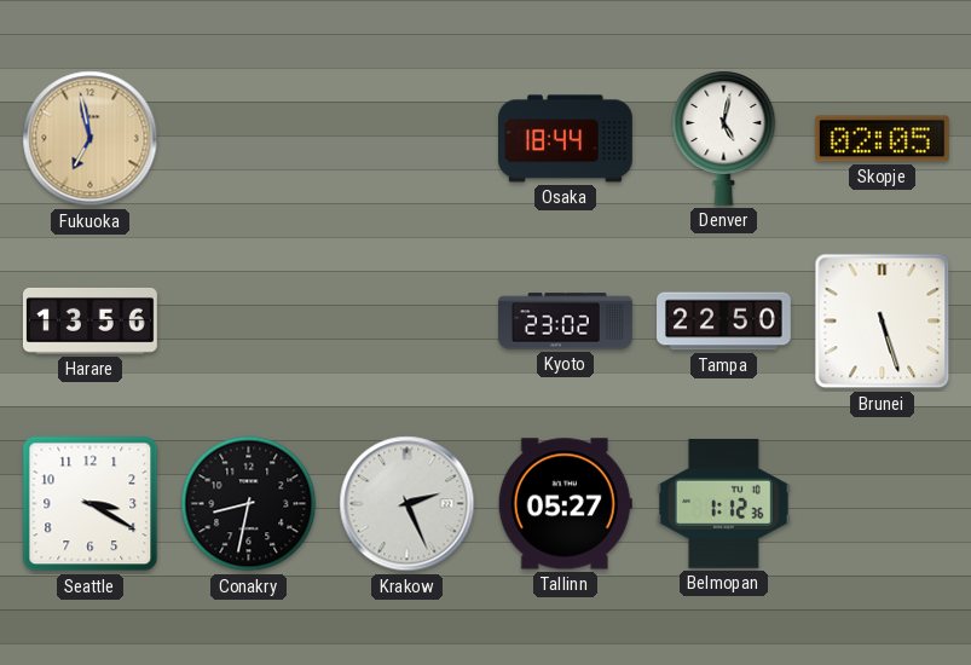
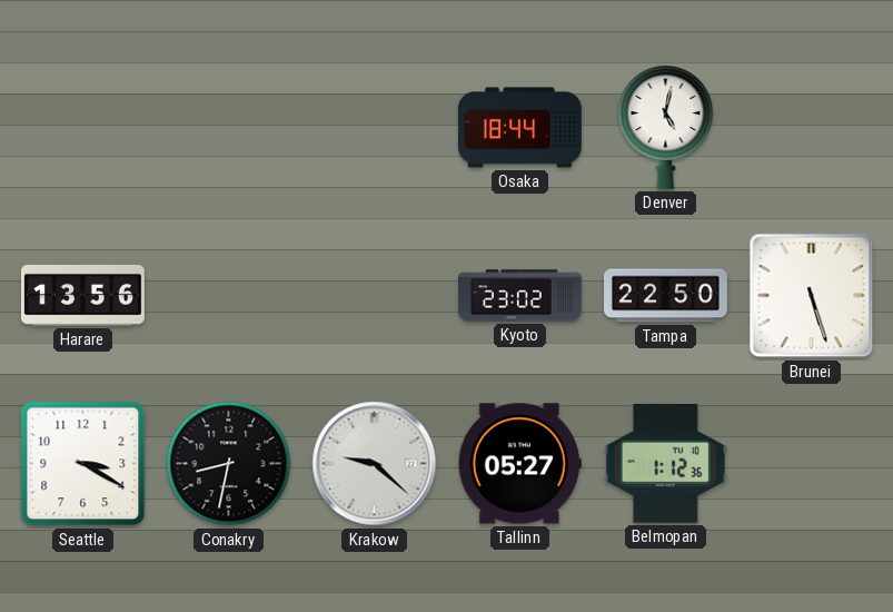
Fukuoka: 6:58 -> none (91, 139)
Skopje: 02:05 -> none (882, 139)
Krakow: 2:26 -> 9:22 (375, 464)
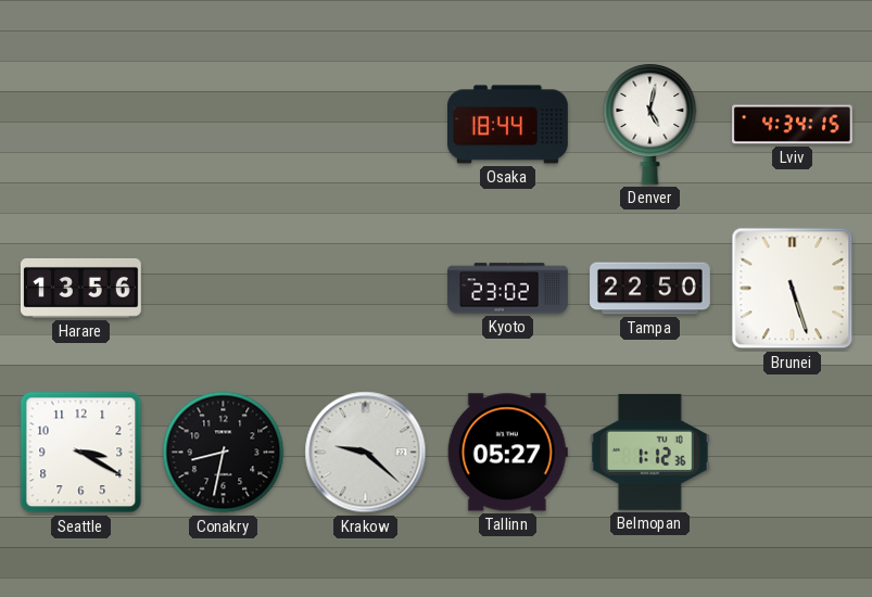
Lviv: none -> 4:34 (793, 125)
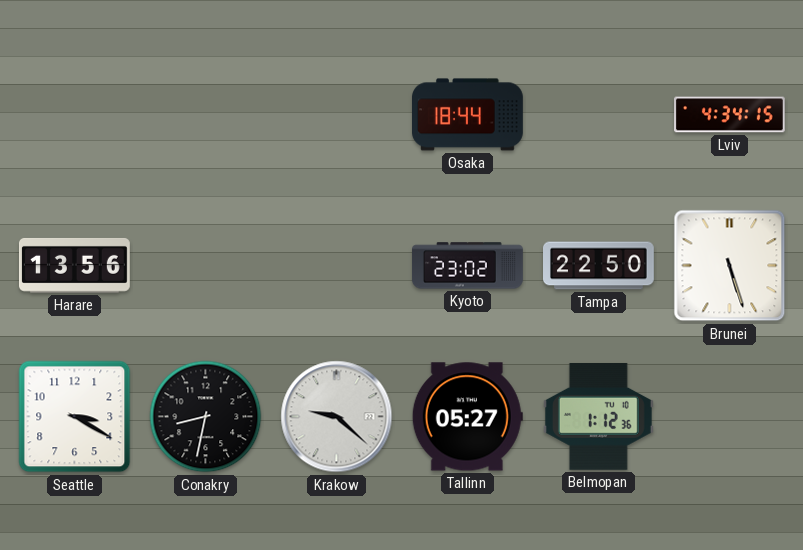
Denver: 5:02 -> none (650, 124)
